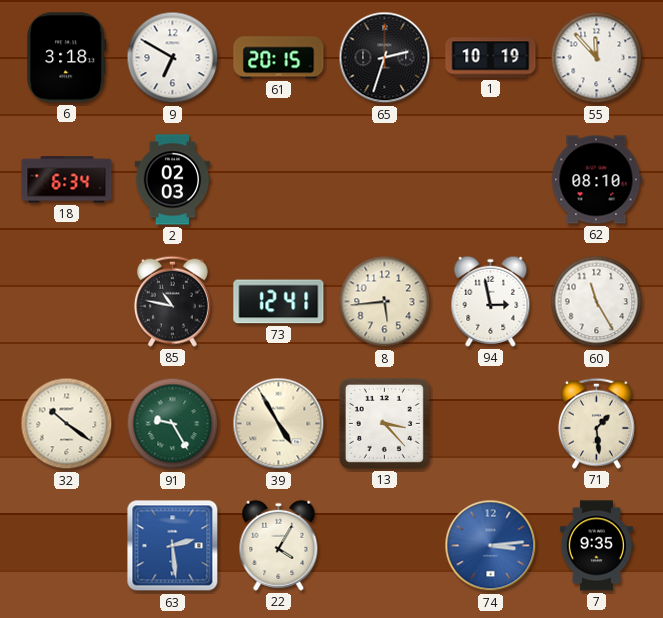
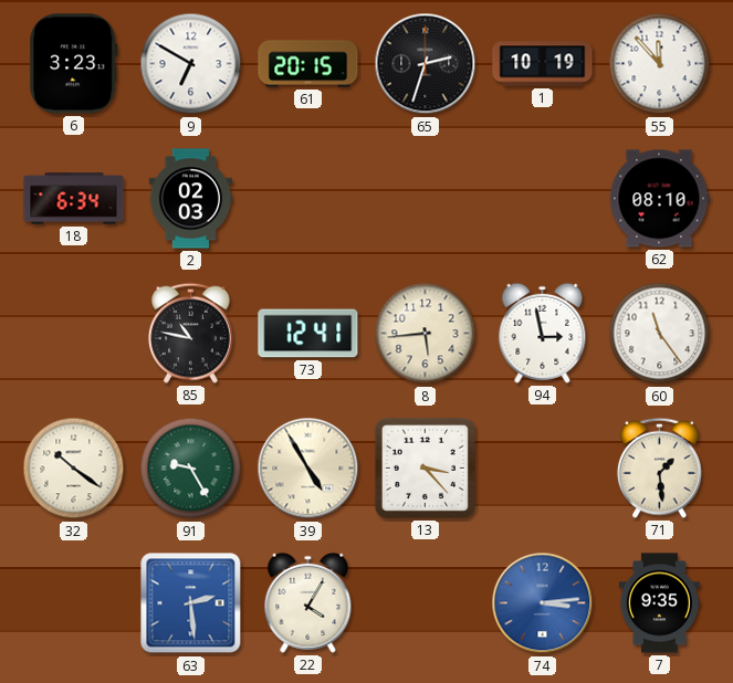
6: 3:18 -> 3:23 (74, 64)
60: 11:25 -> 11:24 (660, 334)
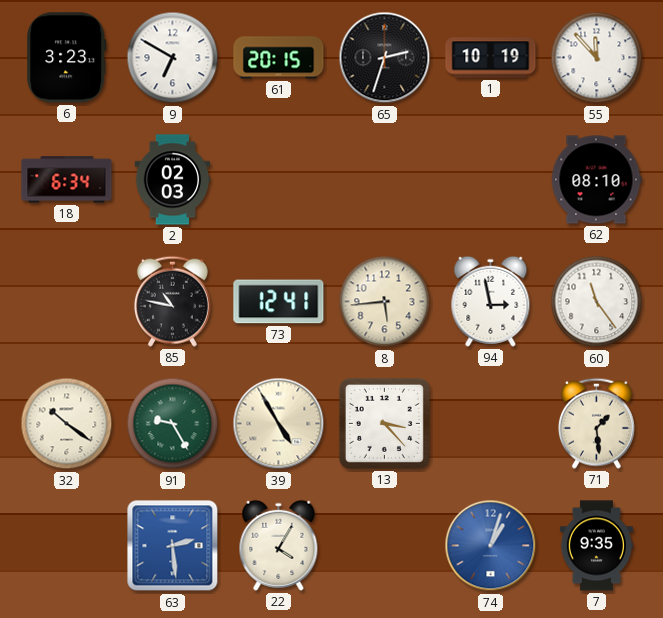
74: 3:14 -> 1:03 (491, 546)
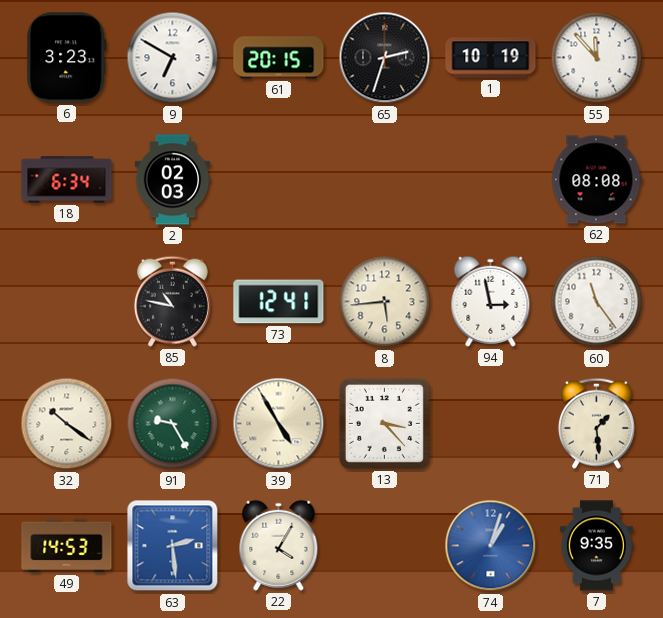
62: 08:10 -> 08:08 (596, 180)
49: none -> 14:53 (67, 546)
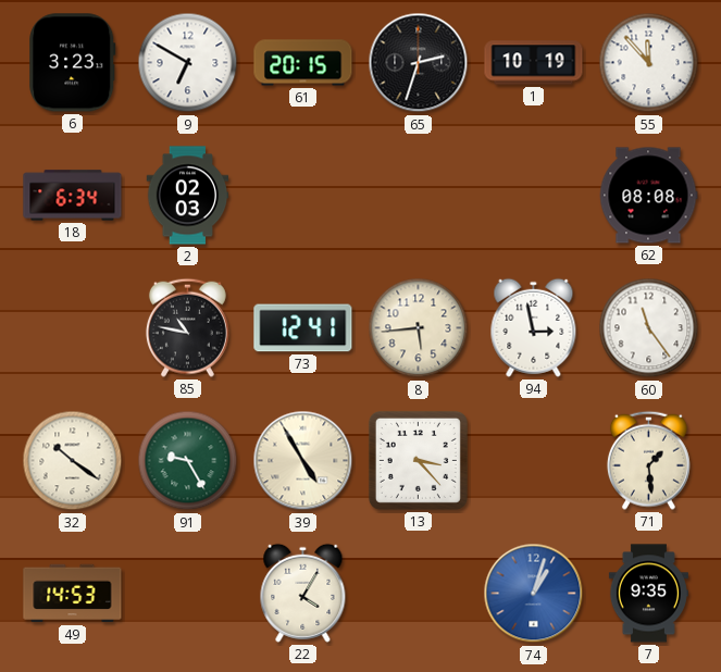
63: 2:29 -> none (173, 546)
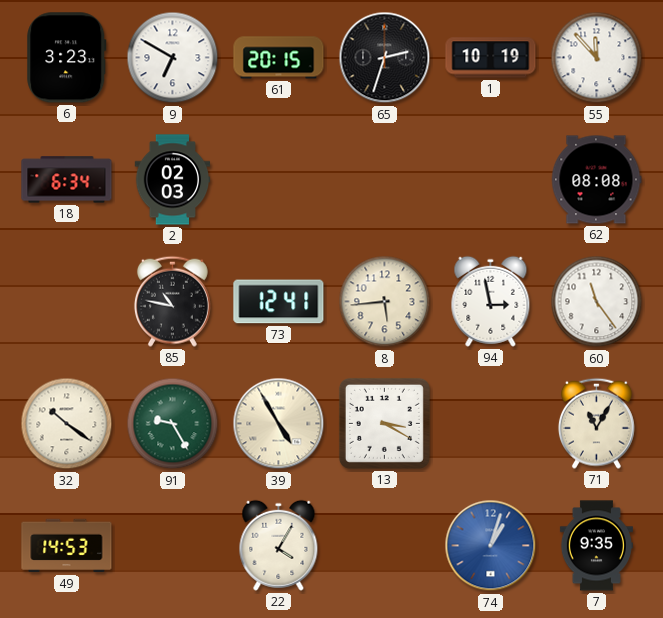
13: 3:23 -> 3:20 (384, 423)
71: 1:29 -> 11:05 (596, 423)
